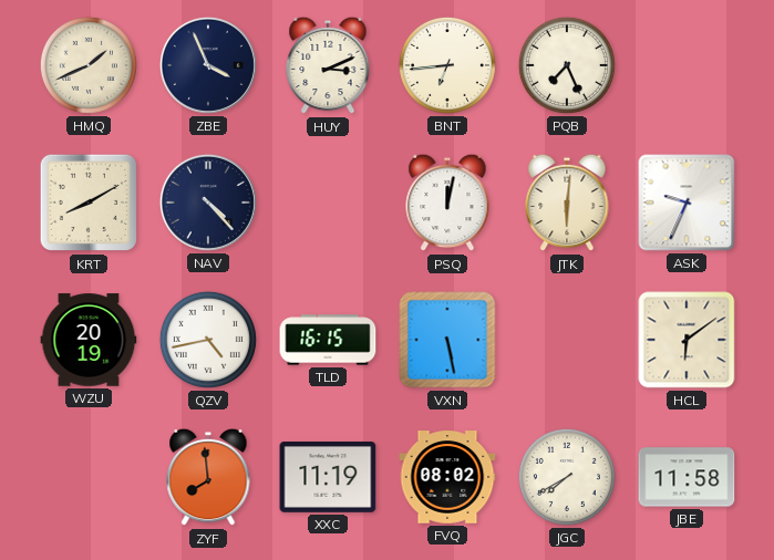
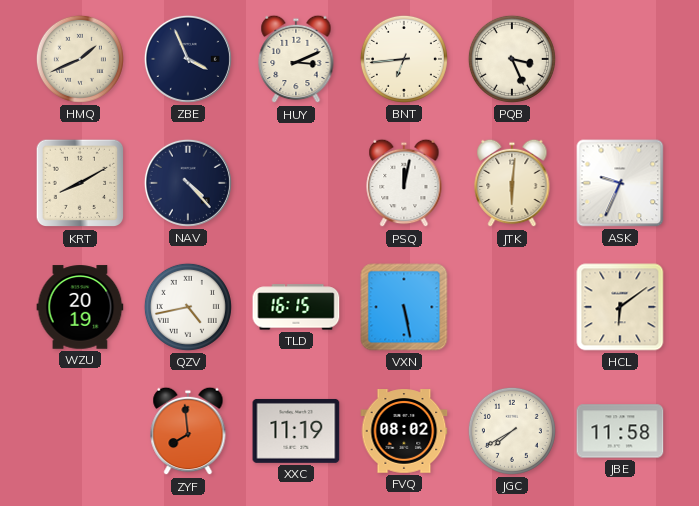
PQB: 7:26 -> 3:26 (512, 59)
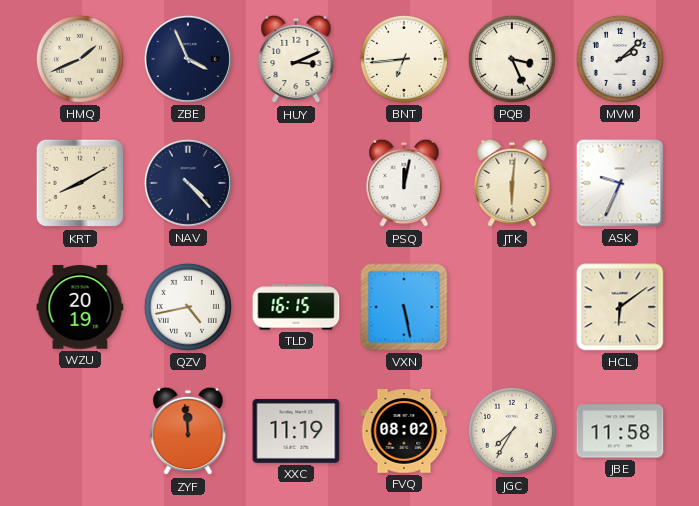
MVM: none -> 2:08 (620, 59)
ZYF: 7:59 -> 11:59 (188, 431)
JGC: 7:40 -> 7:35 (512, 431)
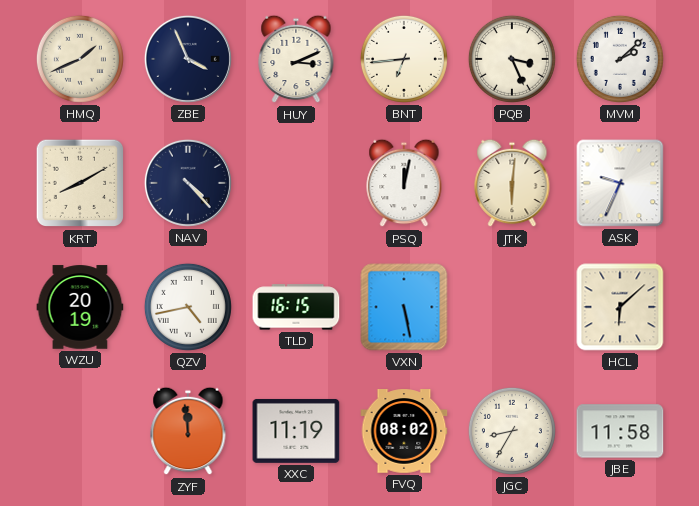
HCL: 6:09 -> 6:08 (620, 307)
JGC: 7:35 -> 8:35 (512, 431)
